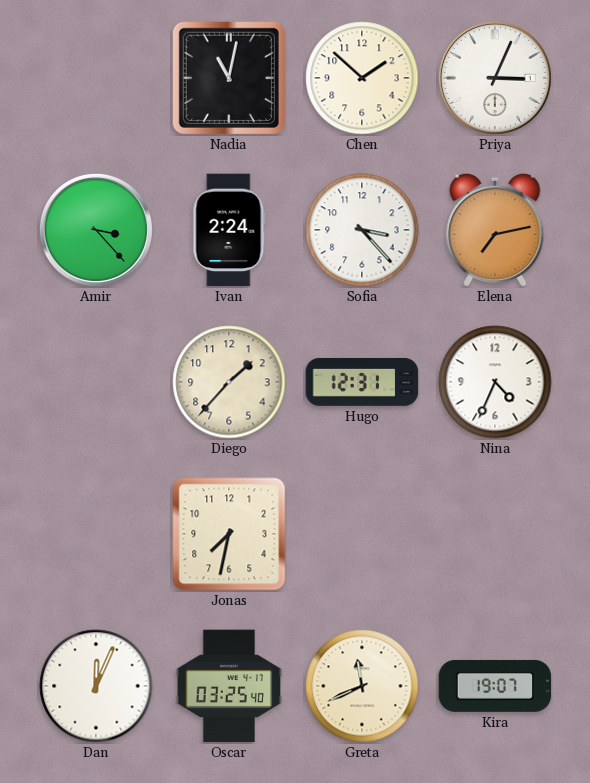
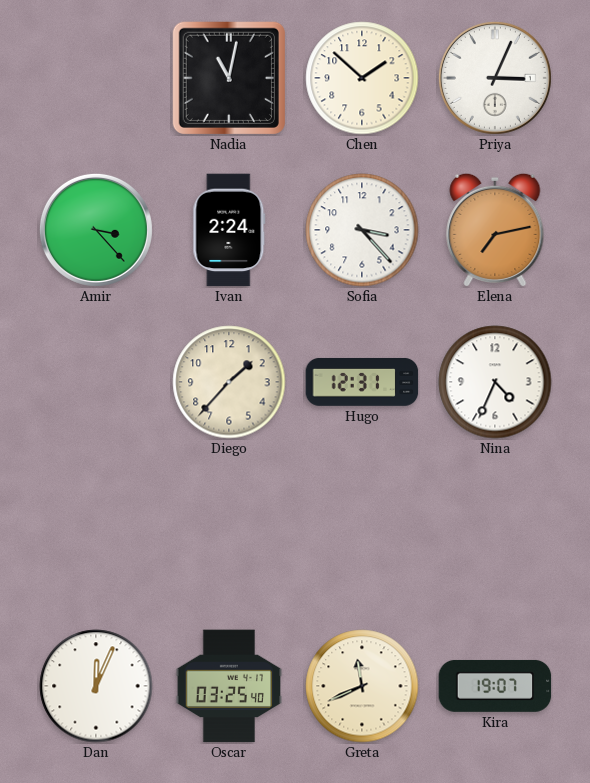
Jonas: 7:32 -> none (229, 534)
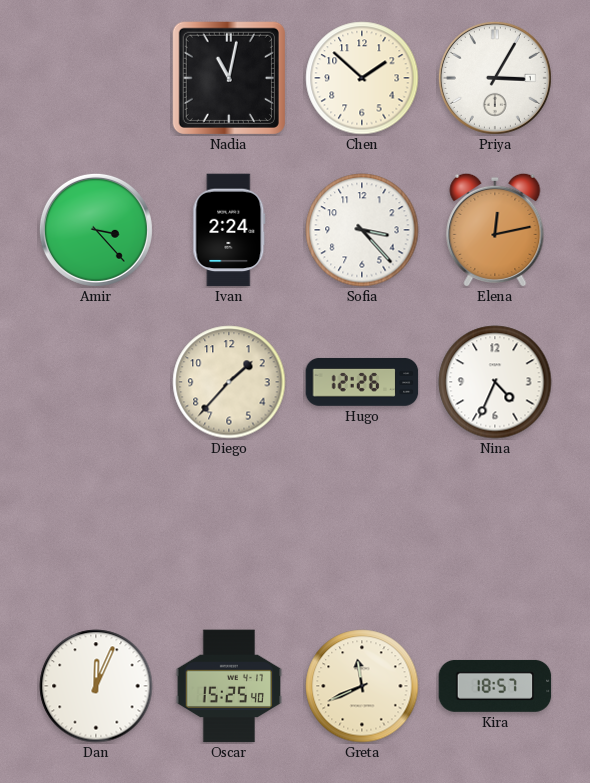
Priya: 3:04 -> 3:05 (495, 78)
Elena: 7:13 -> 12:13 (495, 229)
Hugo: 12:31 -> 12:26 (362, 382)
Oscar: 03:25 -> 15:25 (229, 686)
Kira: 19:07 -> 18:57 (495, 686)
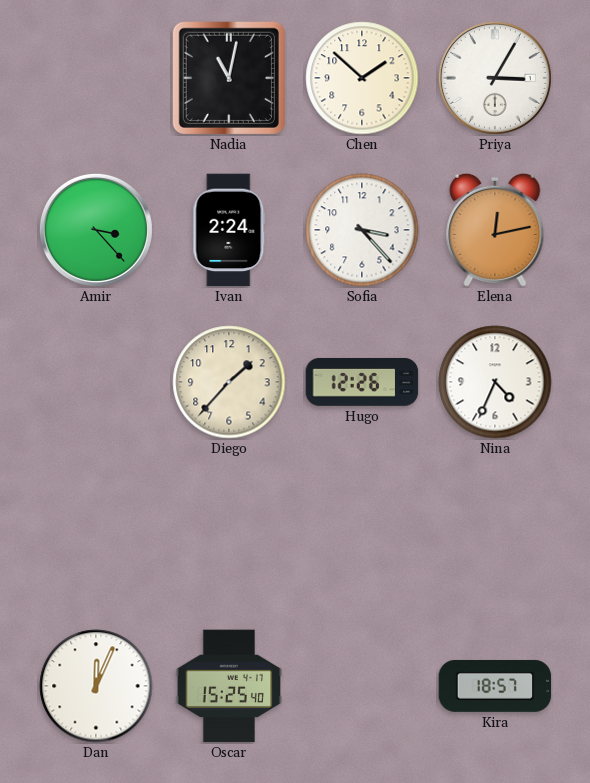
Greta: 11:41 -> none (362, 686)
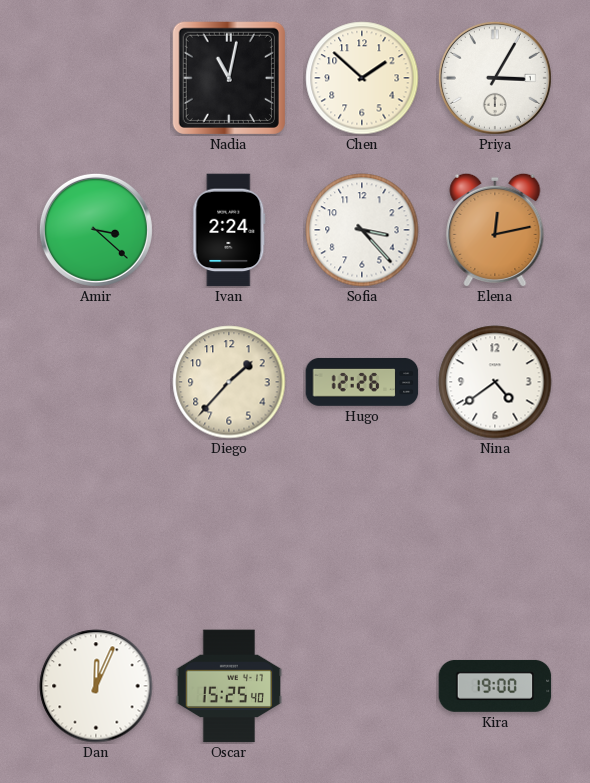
Amir: 3:23 -> 3:22 (96, 230)
Nina: 4:34 -> 4:39 (495, 382)
Kira: 18:57 -> 19:00 (495, 686)
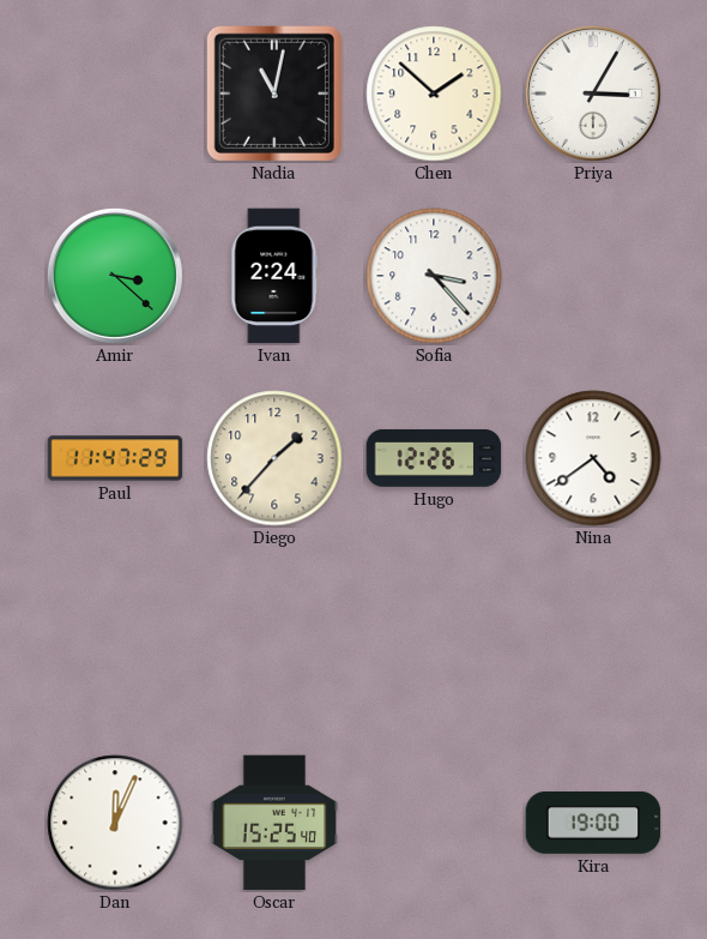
Elena: 12:13 -> none (495, 229)
Paul: none -> 11:47 (115, 458)
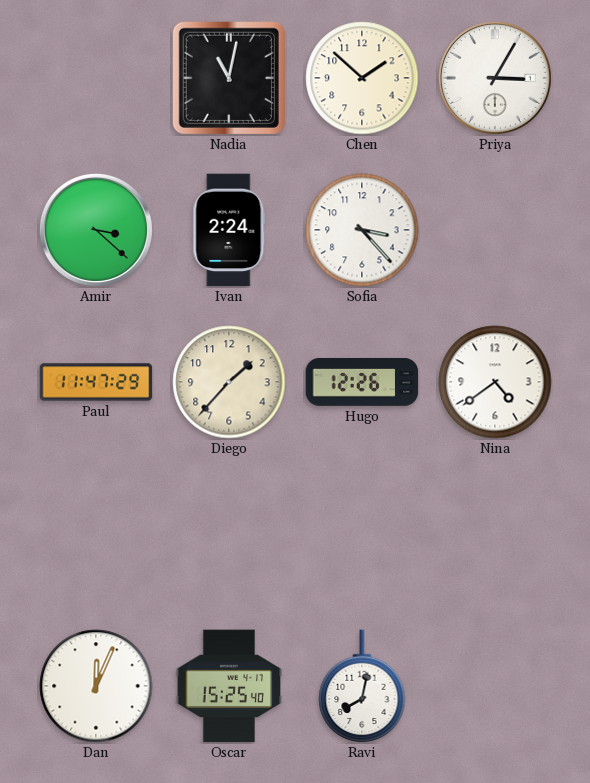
Ravi: none -> 8:02 (362, 686)
Kira: 19:00 -> none (593, 823)
